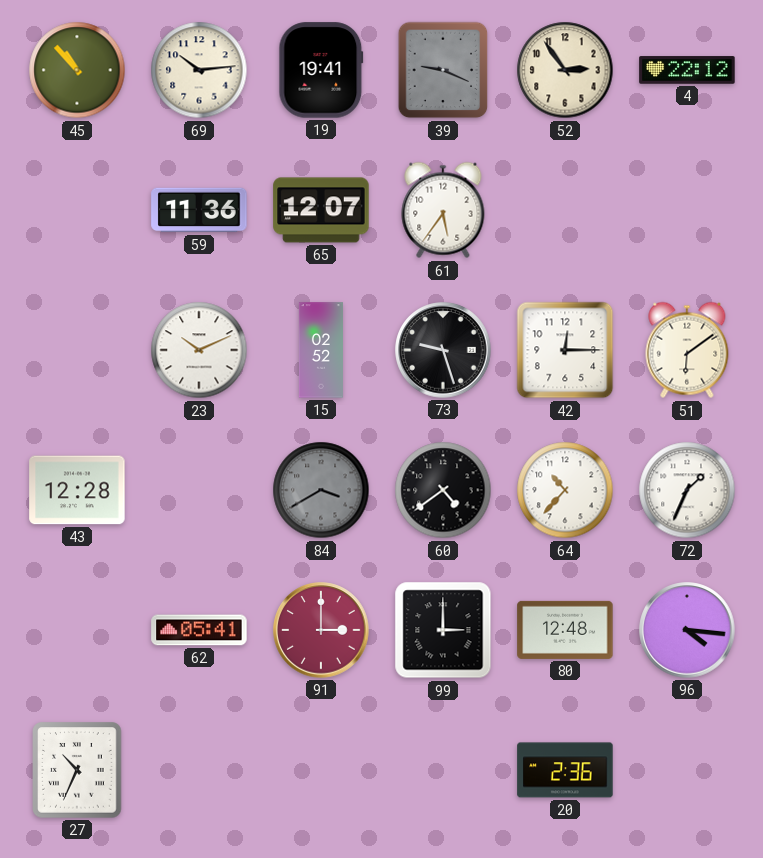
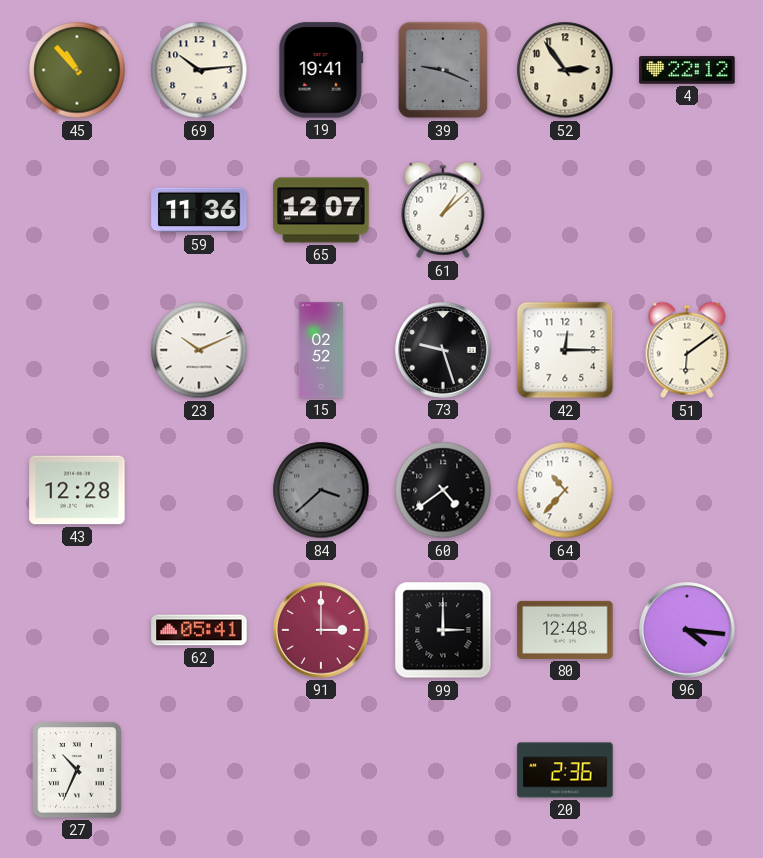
61: 5:36 -> 1:08 (443, 210)
84: 3:40 -> 3:38 (321, 490)
72: 1:34 -> none (687, 490)
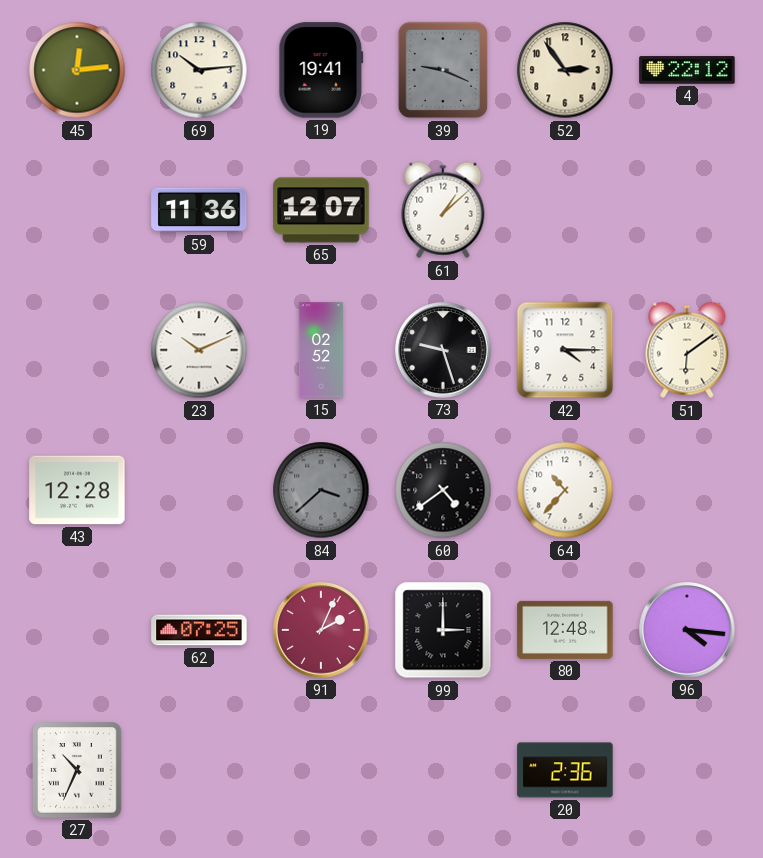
45: 10:53 -> 12:14 (77, 70)
42: 12:15 -> 4:15 (565, 350)
62: 05:41 -> 07:25 (199, 630)
91: 3:00 -> 2:04 (321, 630)
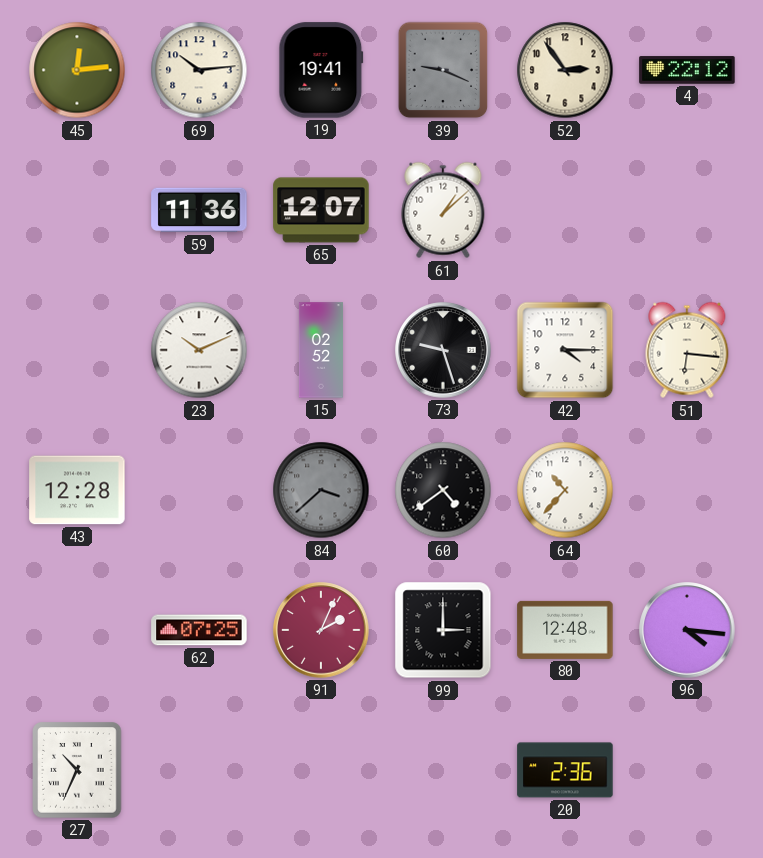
51: 6:09 -> 6:16 (687, 350)
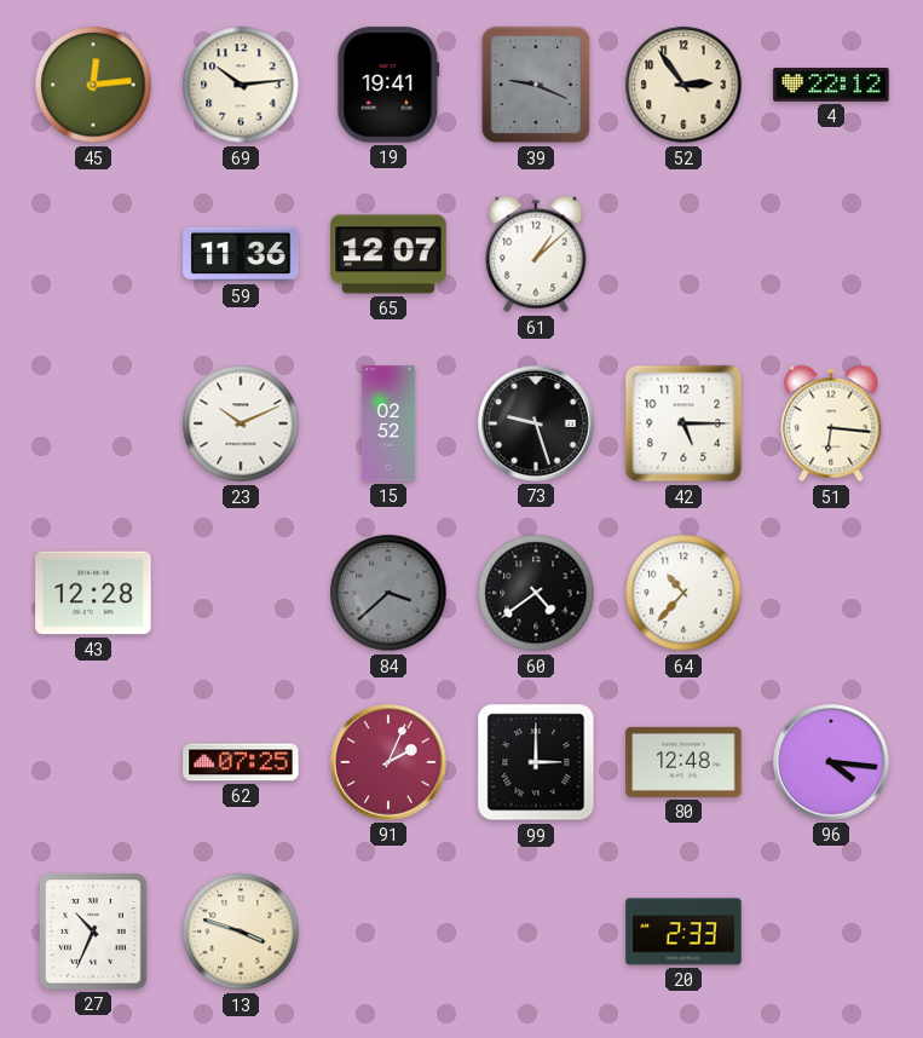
42: 4:15 -> 5:15 (683, 423)
13: none -> 3:48 (241, 932)
20: 2:36 -> 2:33 (683, 932)
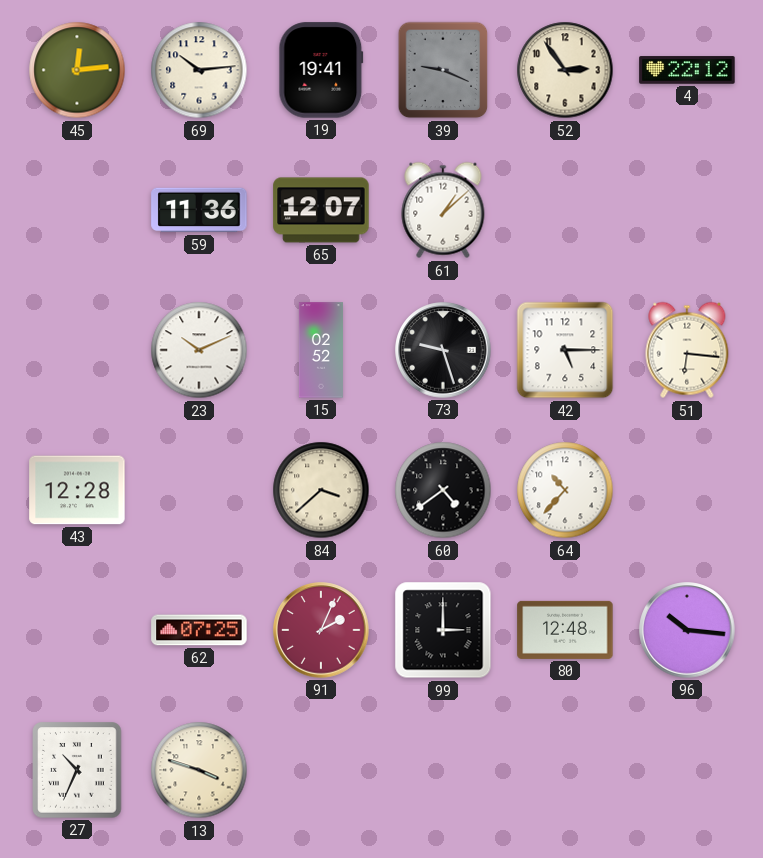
84 dial: grey -> cream (321, 490)
96: 4:16 -> 10:16 (687, 630)
20: 2:33 -> none (683, 932)
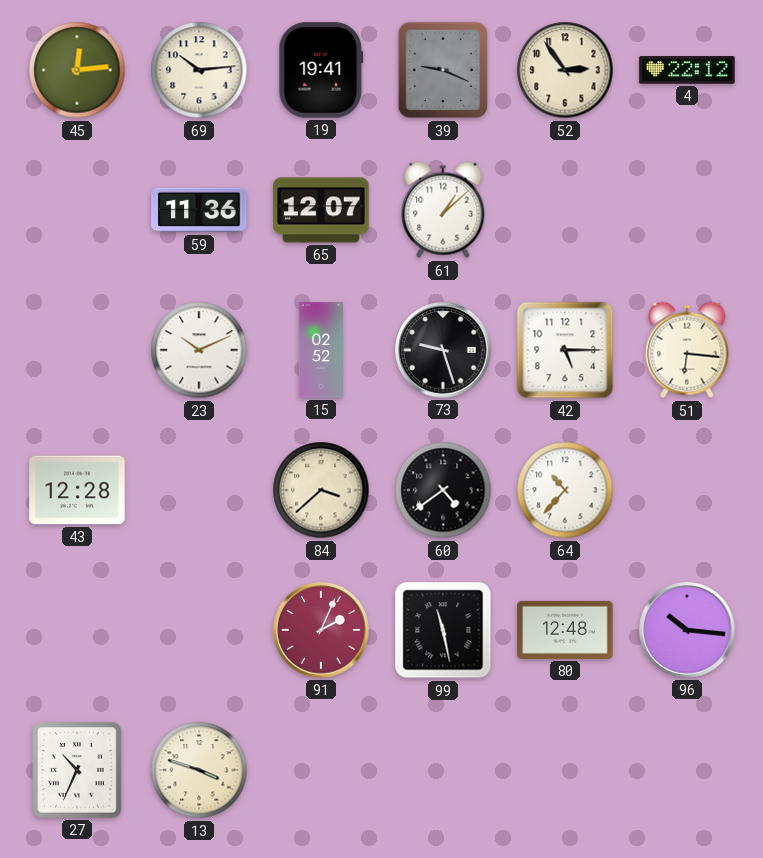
62: 07:25 -> none (199, 630)
99: 3:00 -> 11:28 (443, 630)
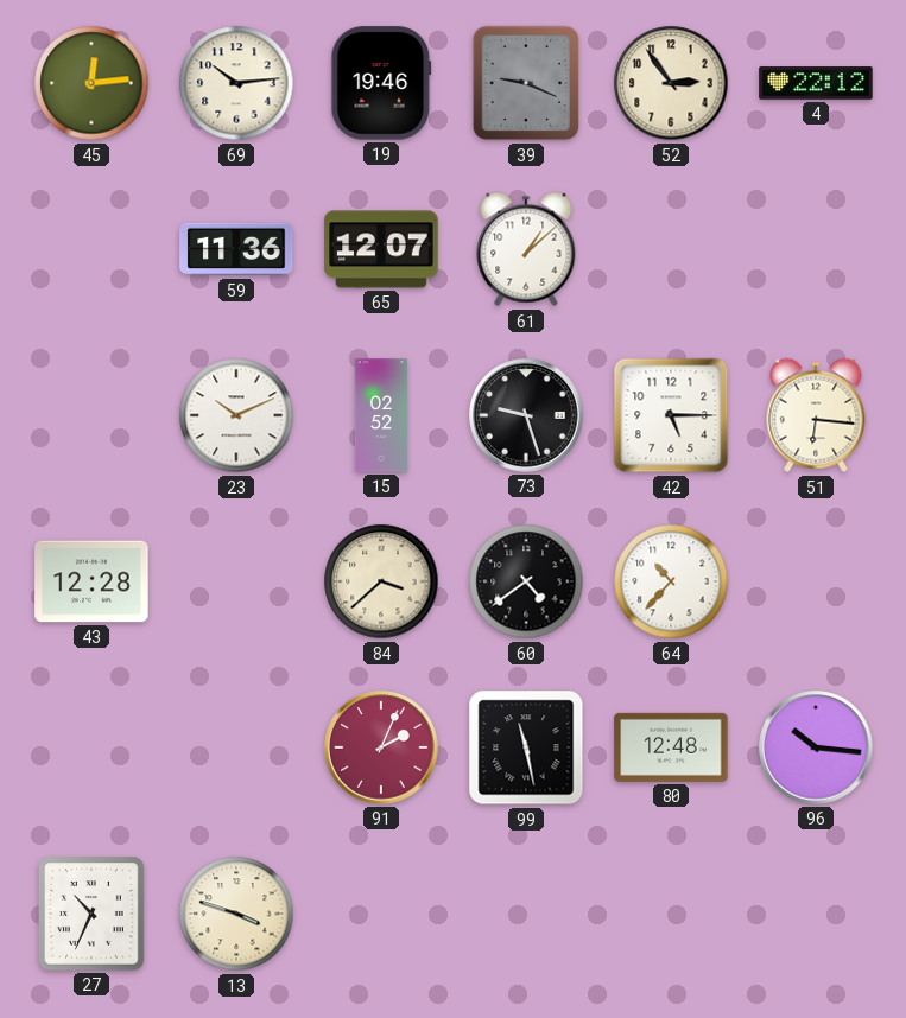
19: 19:41 -> 19:46 (381, 83)
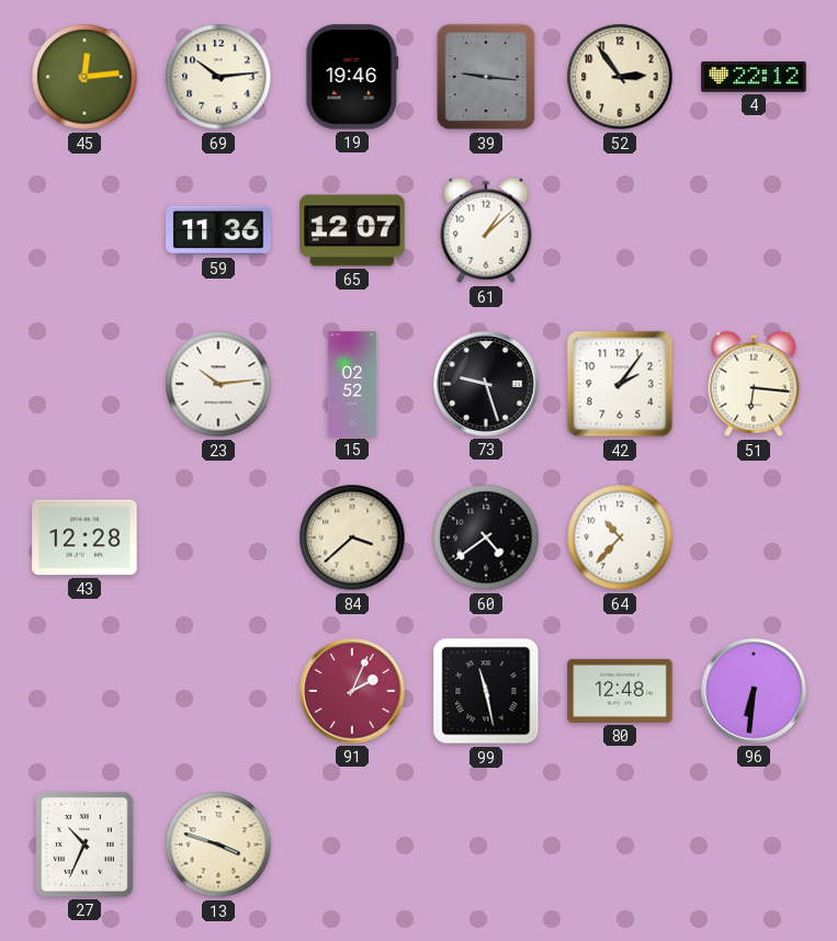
39: 9:19 -> 9:16 (486, 77)
23: 10:11 -> 10:14 (218, 384)
42: 5:15 -> 2:06 (620, 384)
96: 10:16 -> 6:31 (754, 691)
